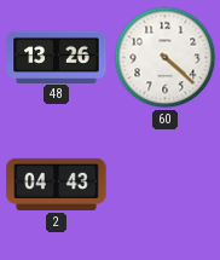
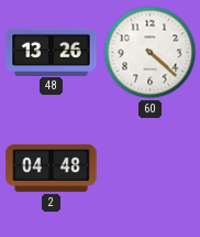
2: 04:43 -> 04:48 (52, 168)
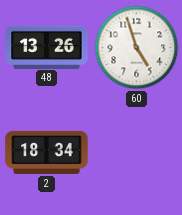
60: 4:22 -> 4:57 (137, 48)
2: 04:48 -> 18:34 (47, 152)
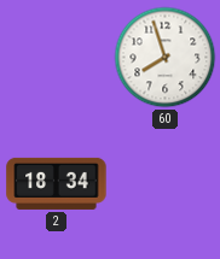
48: 13:26 -> none (47, 47)
60: 4:57 -> 7:57 (166, 58)
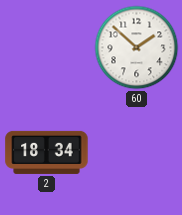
60: 7:57 -> 1:52 (137, 48)
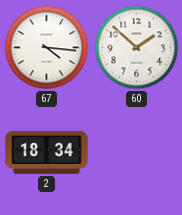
67: none -> 4:16 (47, 48)
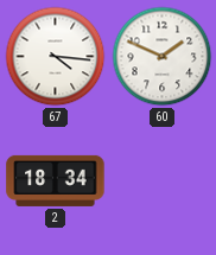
60: 1:52 -> 1:49 (163, 57)
